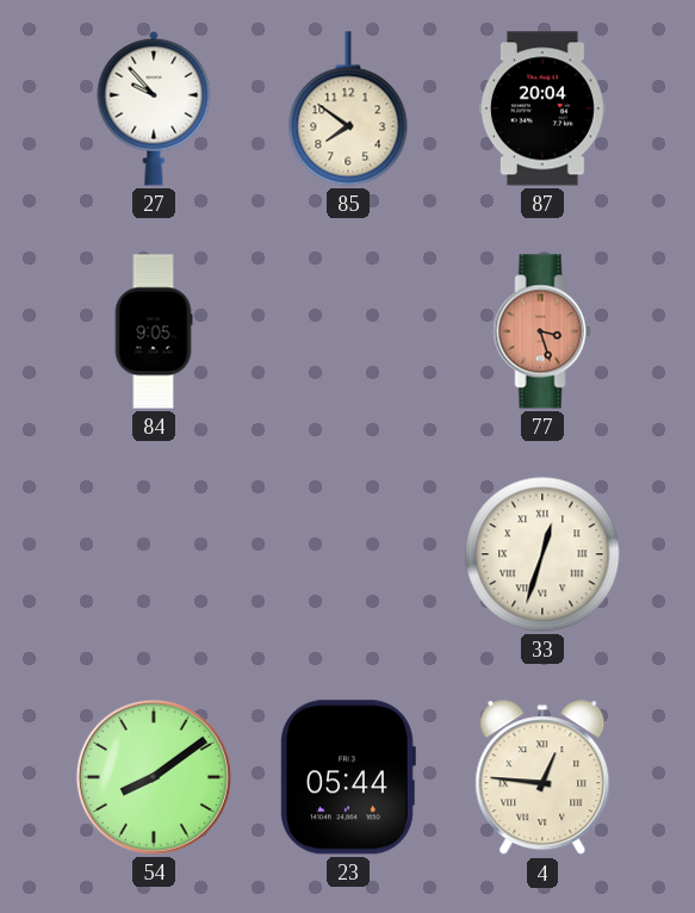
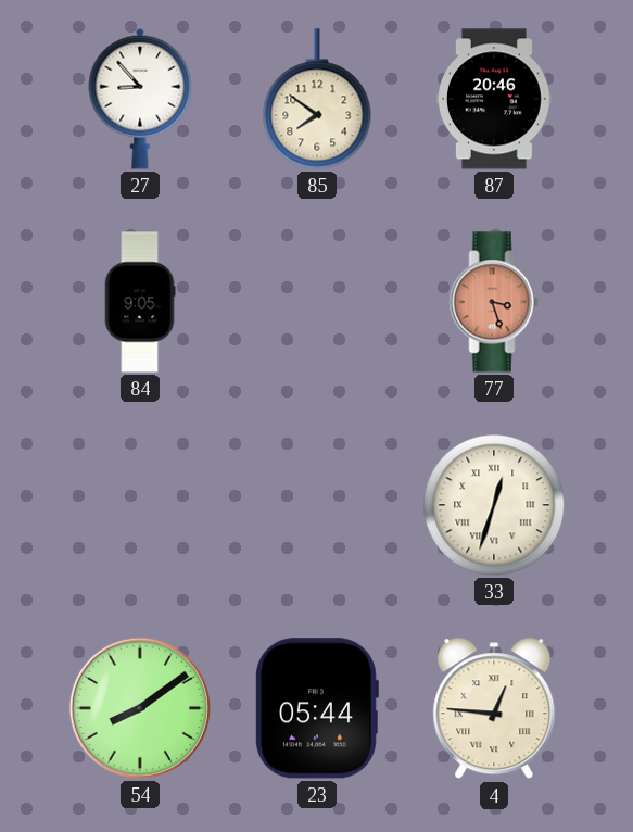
27: 9:53 -> 8:53 (140, 99)
87: 20:04 -> 20:46 (494, 99)
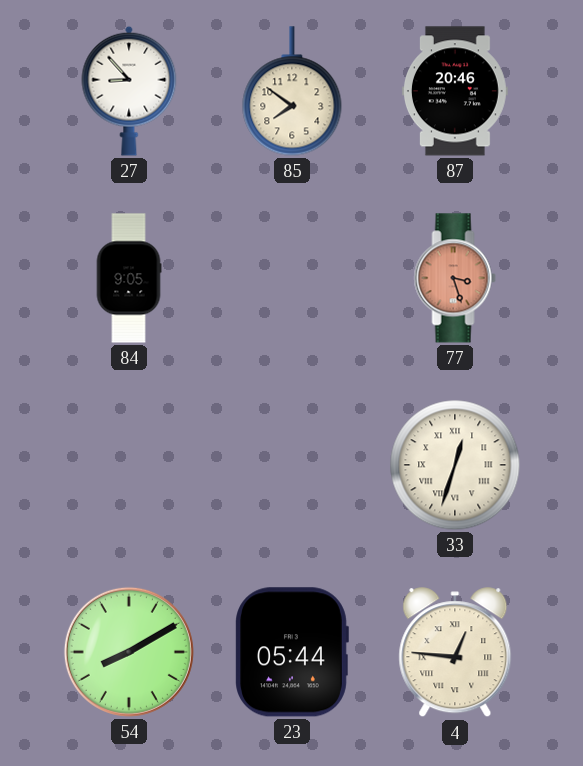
54: 8:09 -> 8:10 (129, 652)
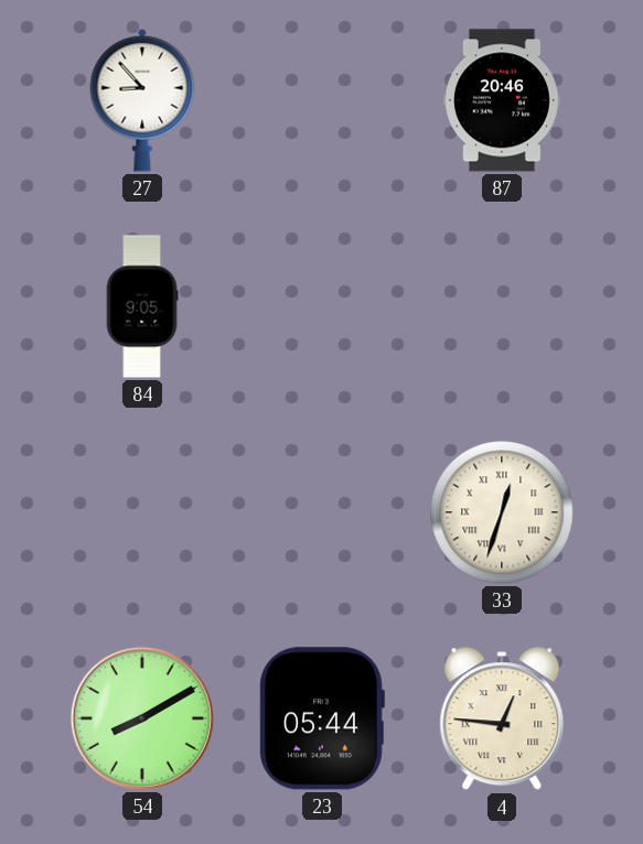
85: 7:51 -> none (292, 91)
77: 3:27 -> none (455, 278)
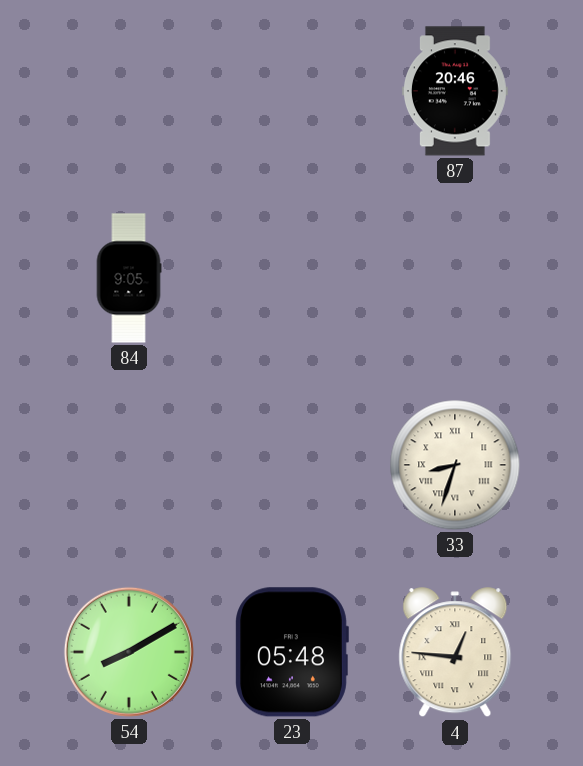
27: 8:53 -> none (142, 100)
33: 12:33 -> 8:33 (455, 465)
23: 05:44 -> 05:48 (292, 652)
